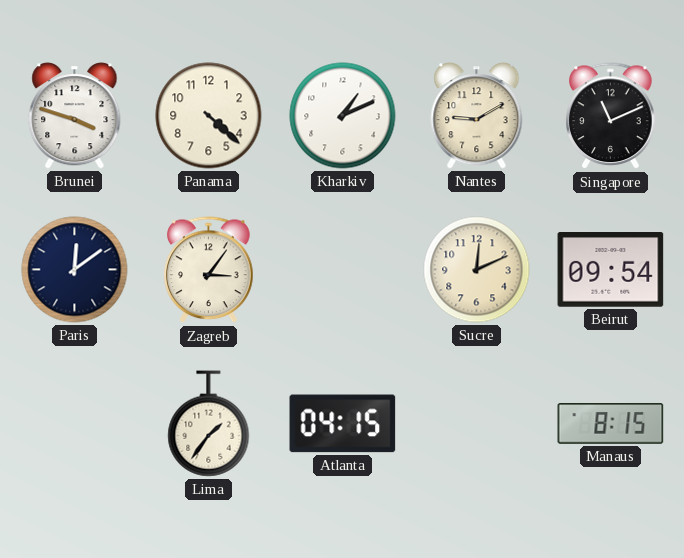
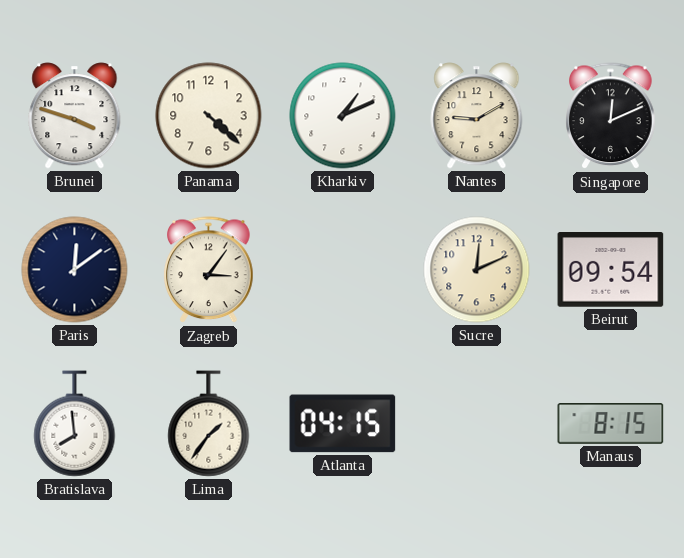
Singapore: 11:11 -> 12:11 (611, 116)
Bratislava: none -> 7:59 (75, 424)
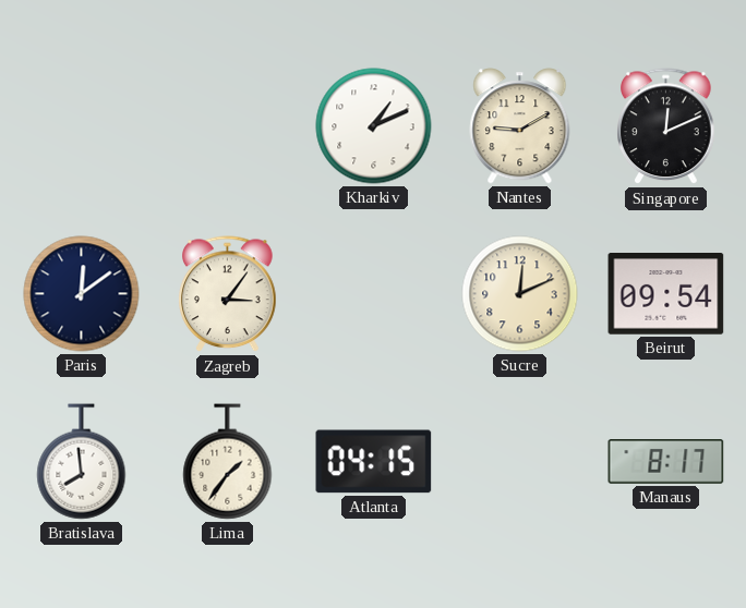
Brunei: 3:48 -> none (75, 116)
Panama: 4:22 -> none (209, 116)
Manaus: 8:15 -> 8:17 (666, 462)
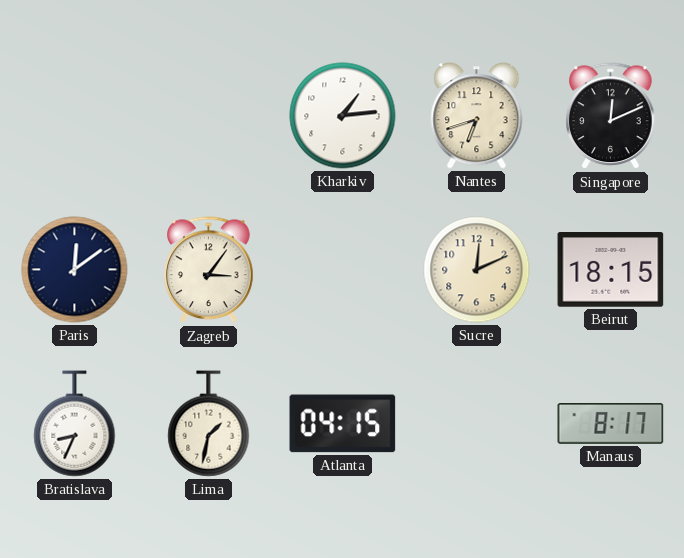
Kharkiv: 1:11 -> 1:14 (343, 116)
Nantes: 9:10 -> 6:42 (477, 116)
Beirut: 09:54 -> 18:15 (611, 270)
Bratislava: 7:59 -> 8:34 (75, 424)
Lima: 1:36 -> 1:32 (209, 424)
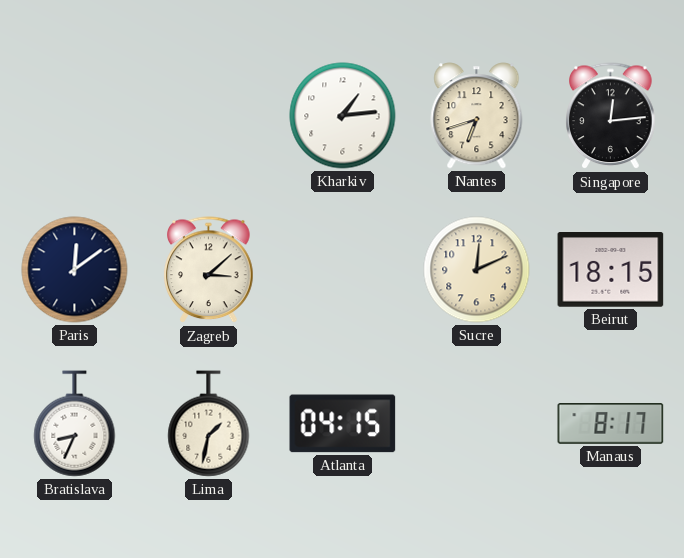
Singapore: 12:11 -> 12:14 (611, 116)
Zagreb: 3:06 -> 3:08 (209, 270)
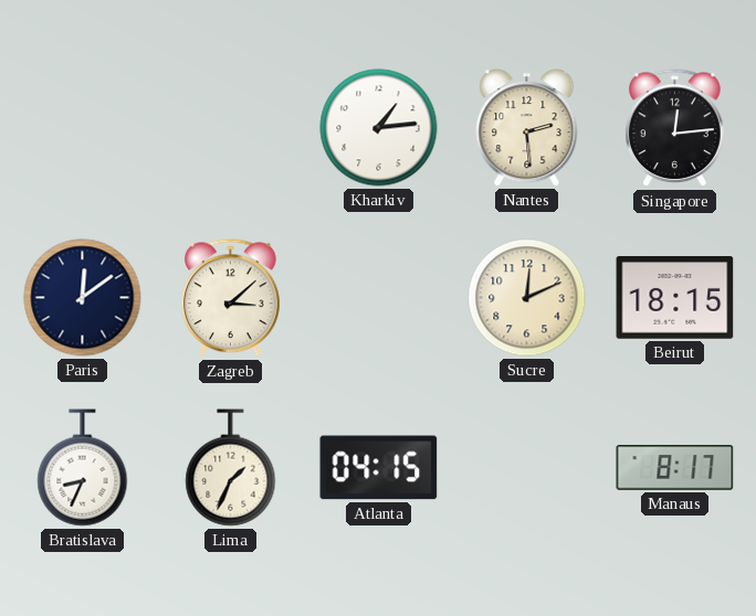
Nantes: 6:42 -> 2:29 (527, 128)
Lima: 1:32 -> 1:34 (231, 468)
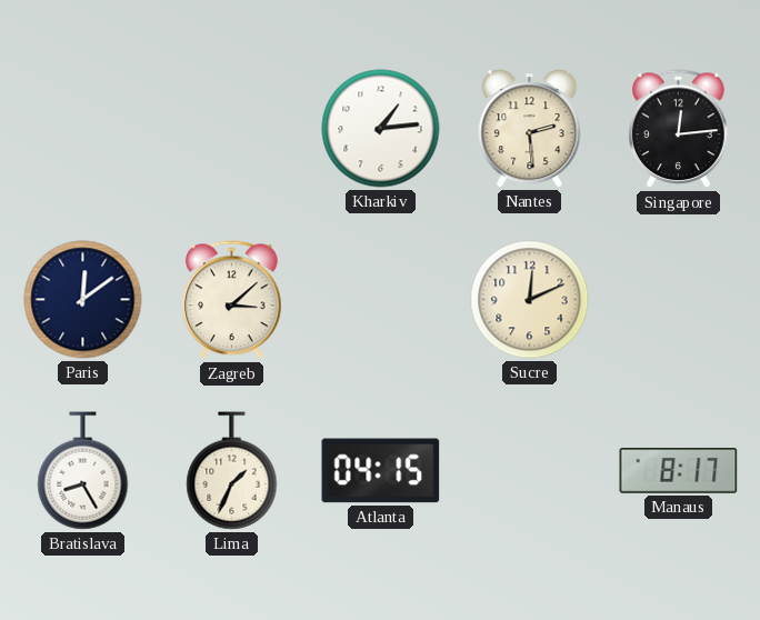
Beirut: 18:15 -> none (675, 298)
Bratislava: 8:34 -> 8:25 (83, 471)
